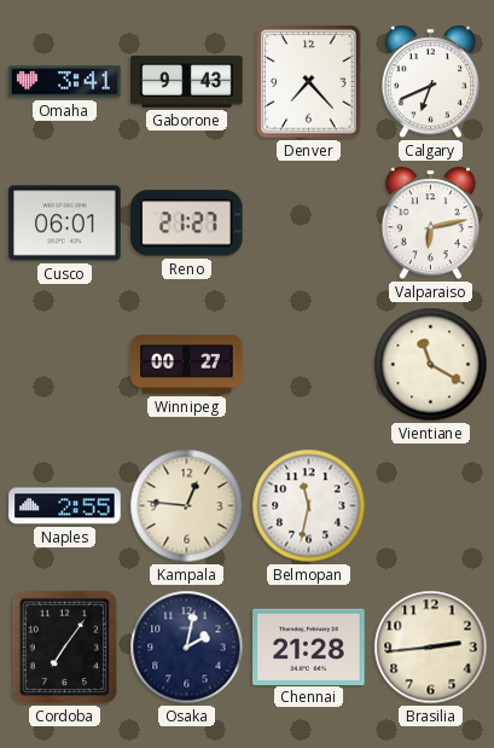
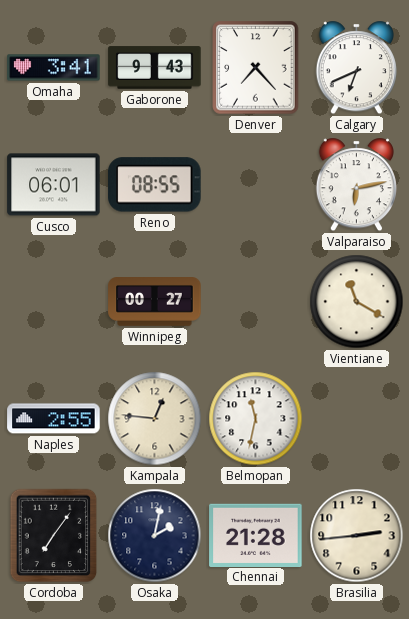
Reno: 21:27 -> 08:55 (155, 185)
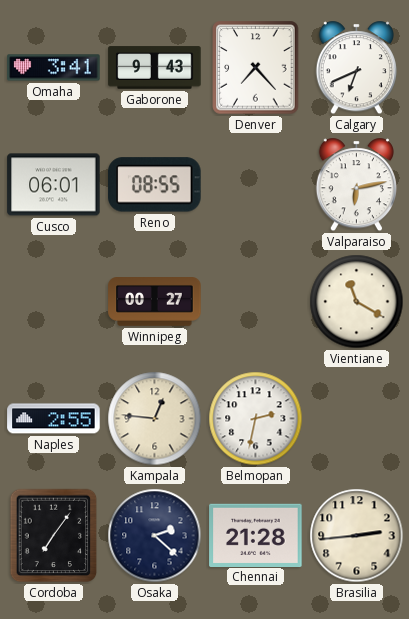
Belmopan: 11:32 -> 2:32 (256, 419)
Osaka: 2:02 -> 2:22 (155, 536)
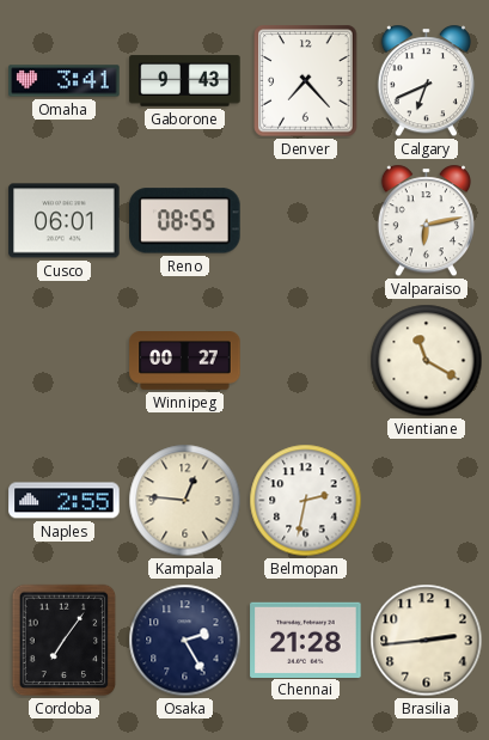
Osaka: 2:22 -> 2:25 (185, 641)
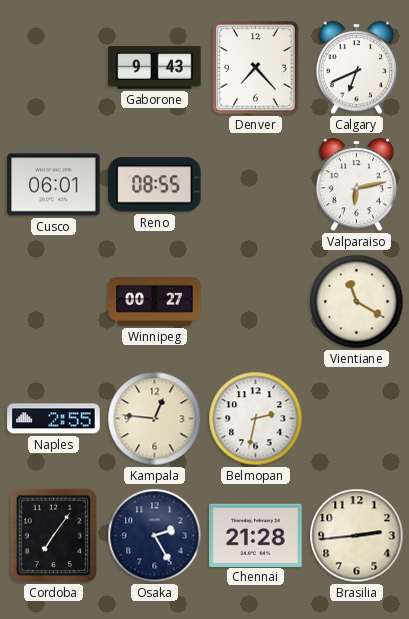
Omaha: 3:41 -> none (65, 81)
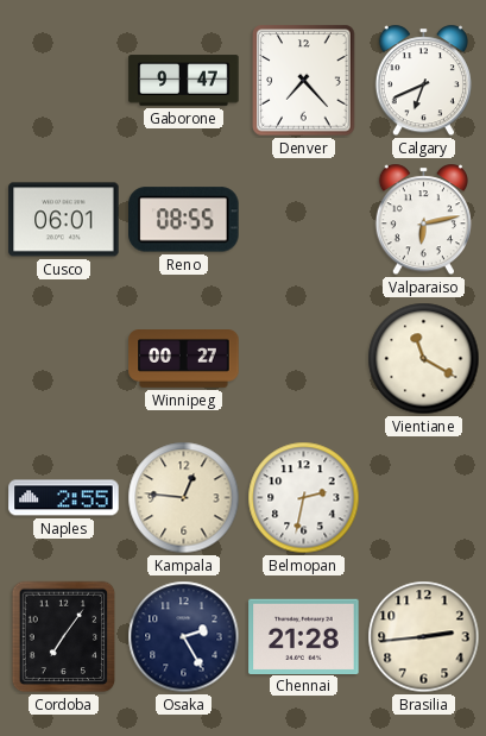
Gaborone: 9:43 -> 9:47 (184, 81)
